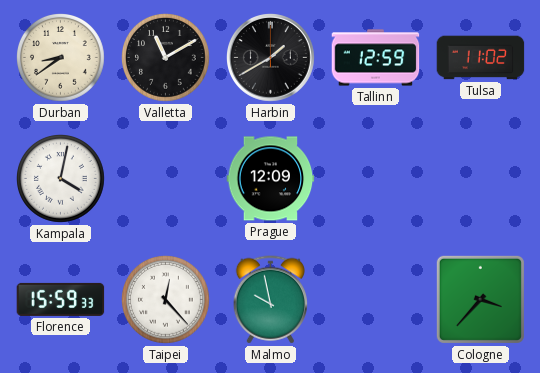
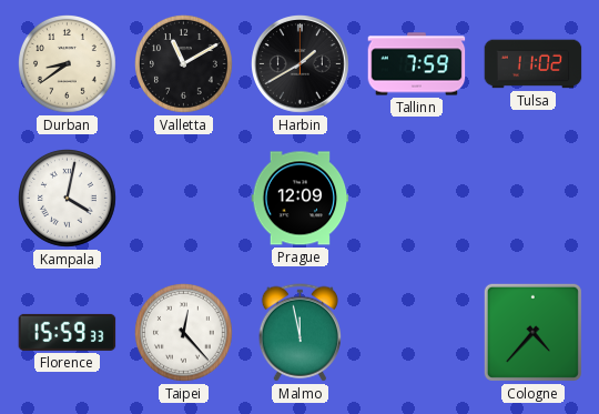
Tallinn: 12:59 -> 7:59 (417, 64)
Malmo: 9:58 -> 11:58 (299, 333)
Cologne: 3:37 -> 4:37 (532, 332)
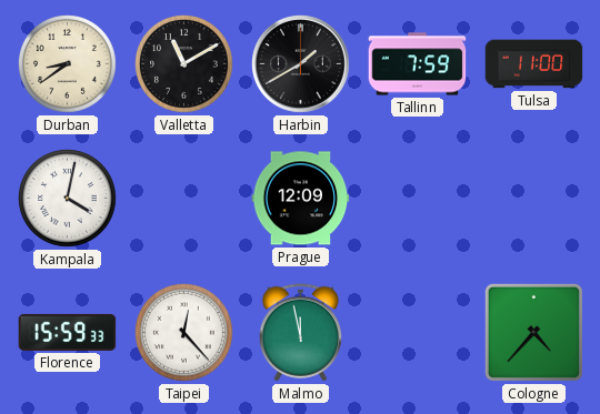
Tulsa: 11:02 -> 11:00 (534, 64)
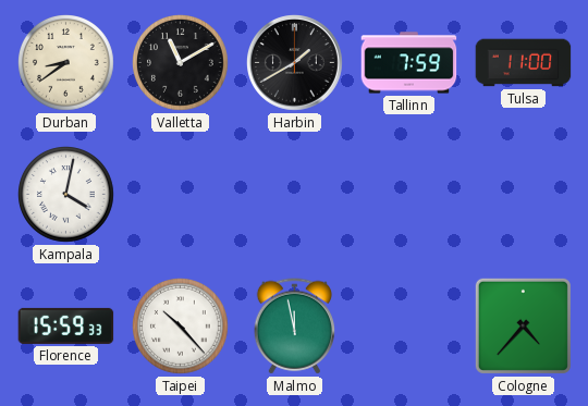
Prague: 12:09 -> none (301, 199)
Taipei: 12:23 -> 10:23 (181, 327)
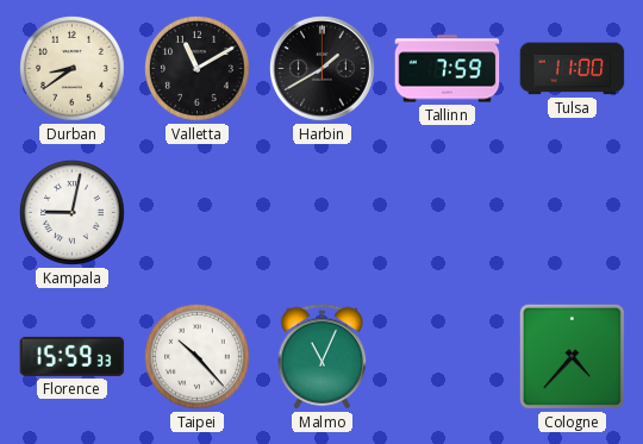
Kampala: 4:02 -> 9:02 (73, 213)
Malmo: 11:58 -> 11:04 (321, 357)
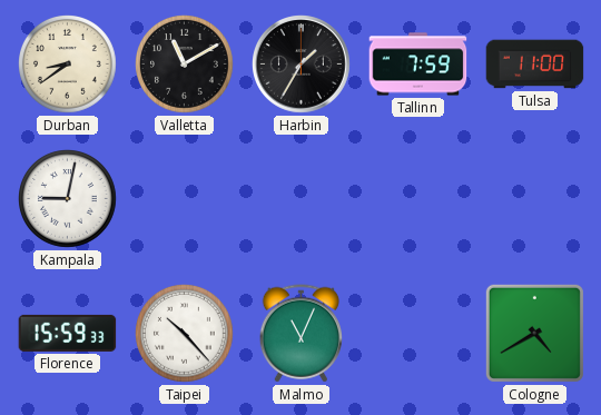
Harbin: 1:40 -> 1:35 (302, 65)
Cologne: 4:37 -> 4:40 (534, 333)
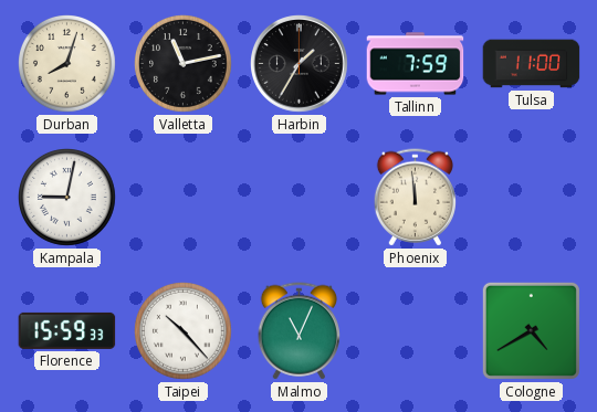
Durban: 8:39 -> 8:03 (67, 64)
Valletta: 11:10 -> 11:13 (184, 64)
Phoenix: none -> 11:59 (415, 198)
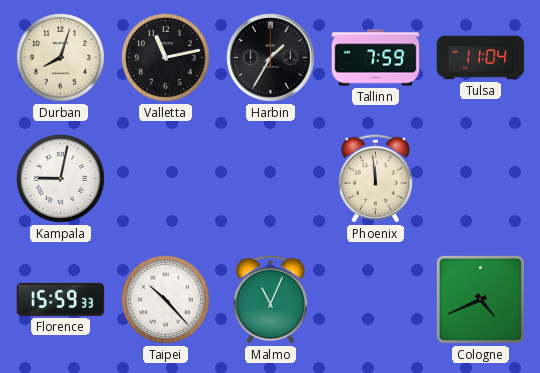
Tulsa: 11:00 -> 11:04 (481, 58)
Cologne: 4:40 -> 4:41 (480, 299)
